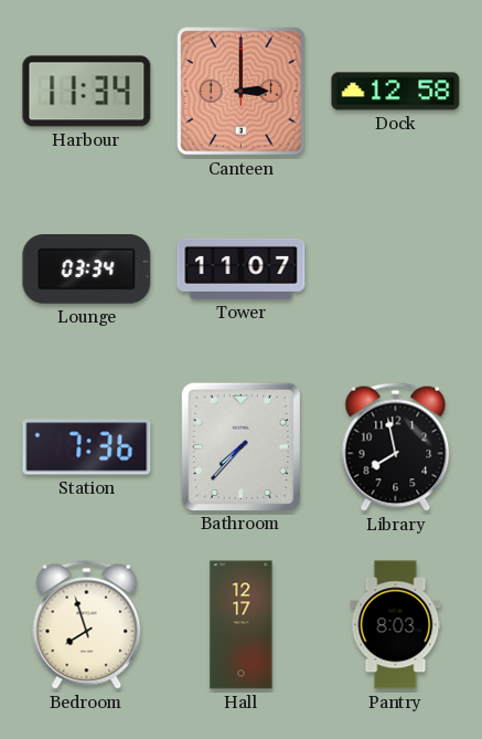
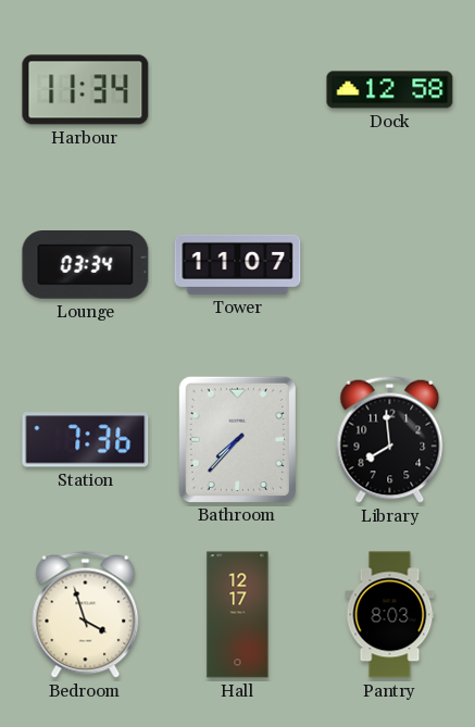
Canteen: 3:00 -> none (242, 92)
Library: 7:58 -> 7:59 (390, 439)
Bedroom: 7:57 -> 3:57 (86, 614)
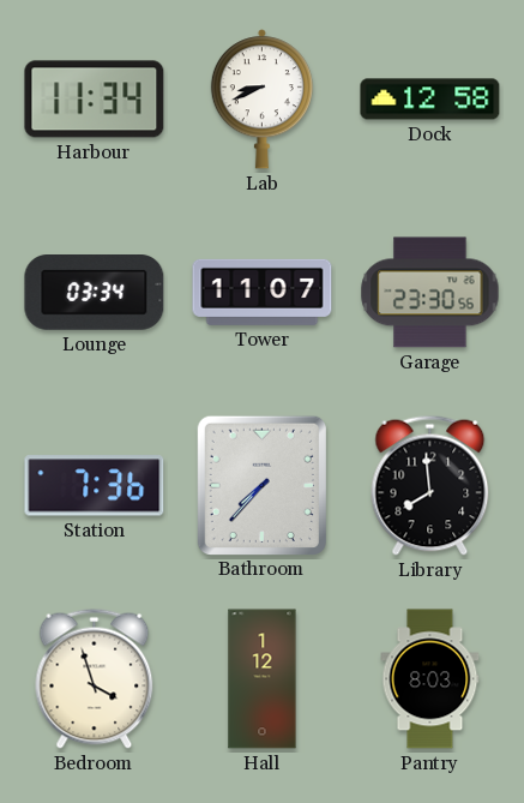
Lab: none -> 8:41 (261, 100)
Garage: none -> 23:30 (430, 293)
Hall: 12:17 -> 1:12 (263, 679)
